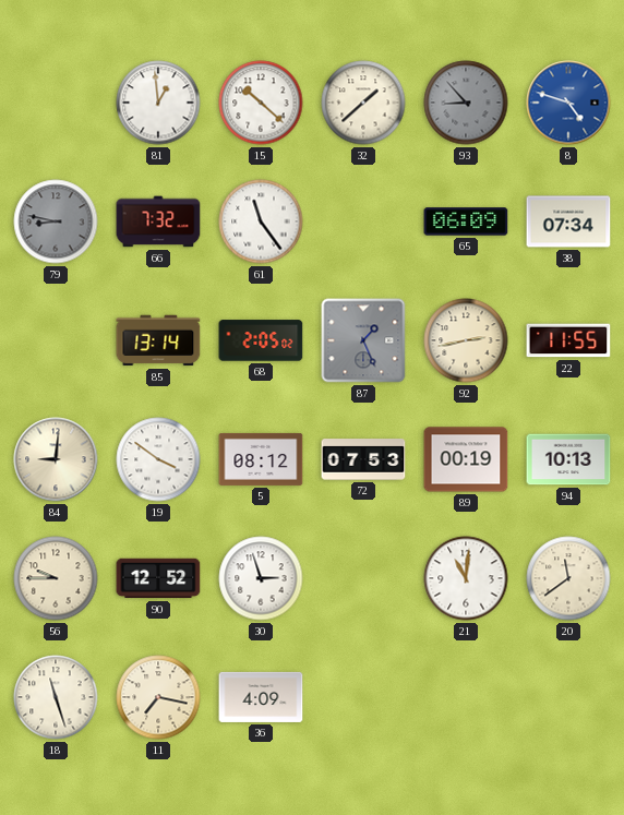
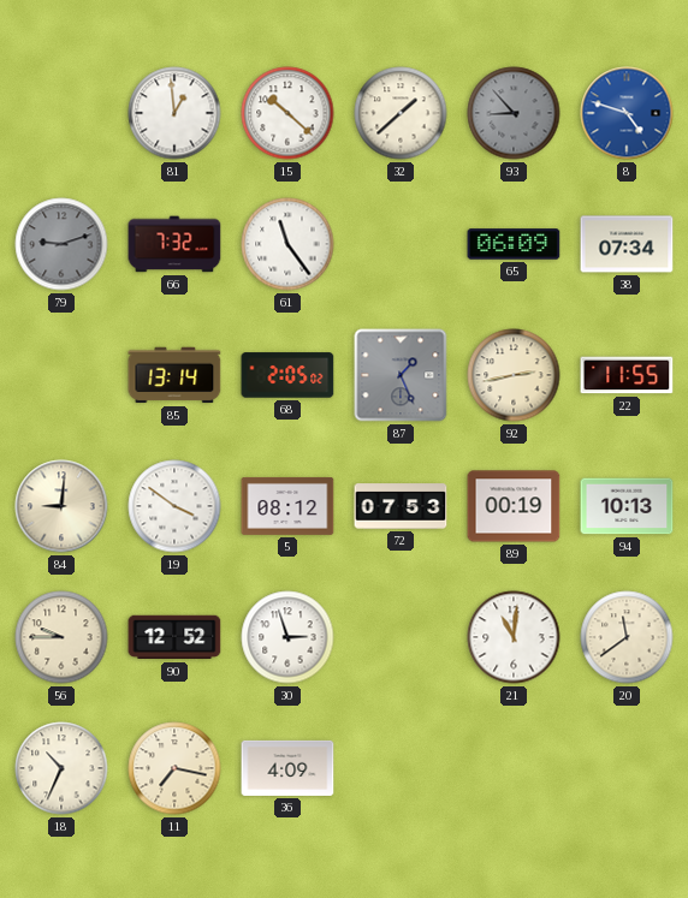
79: 8:47 -> 9:12 (61, 244)
18: 11:27 -> 10:34 (61, 768)
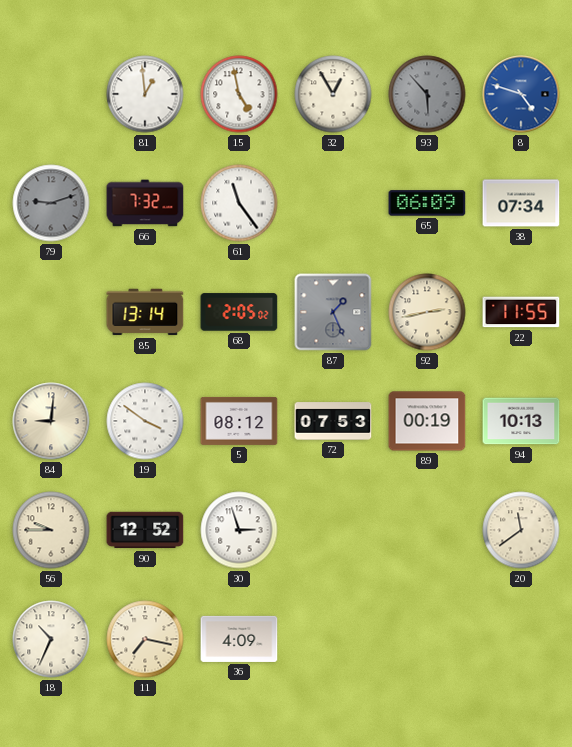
15: 10:22 -> 4:58 (239, 94)
32: 1:38 -> 12:55 (333, 94)
93: 8:53 -> 5:53 (427, 94)
21: 11:01 -> none (514, 637)
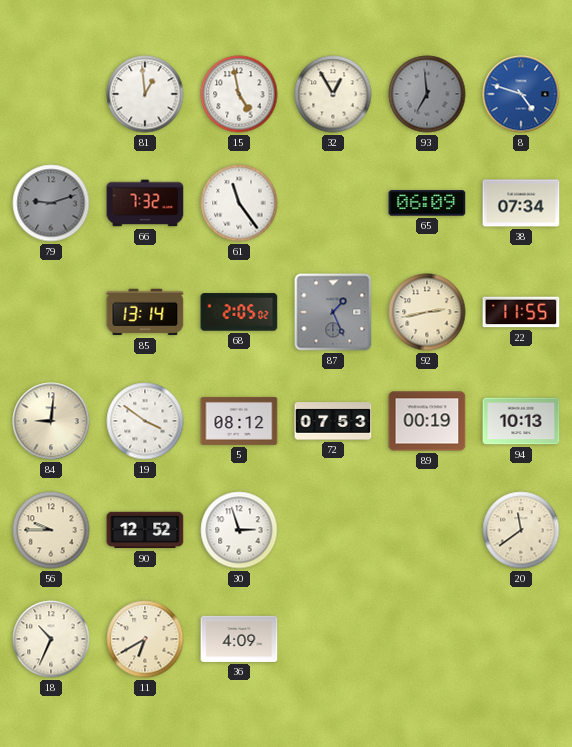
93: 5:53 -> 6:59 (427, 94)
11: 7:17 -> 6:40 (145, 639)
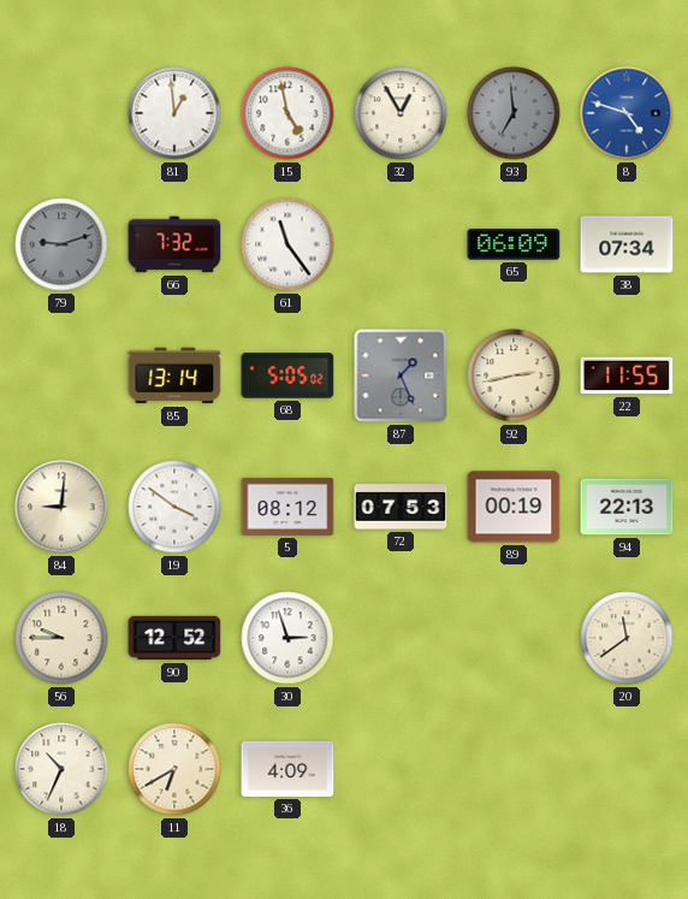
68: 2:05 -> 5:05 (287, 375)
94: 10:13 -> 22:13 (627, 507)
